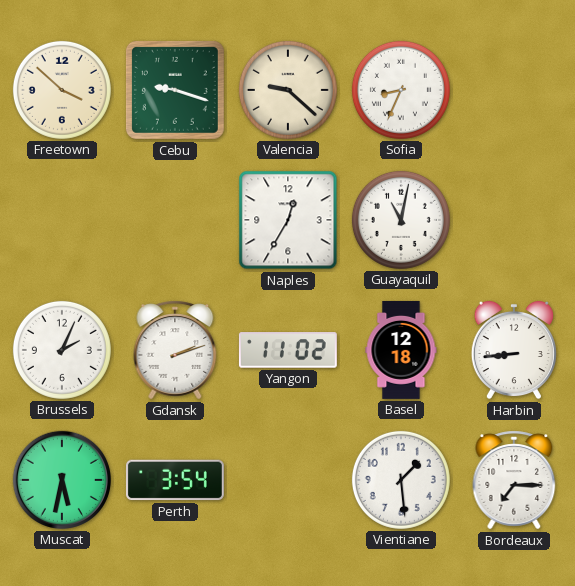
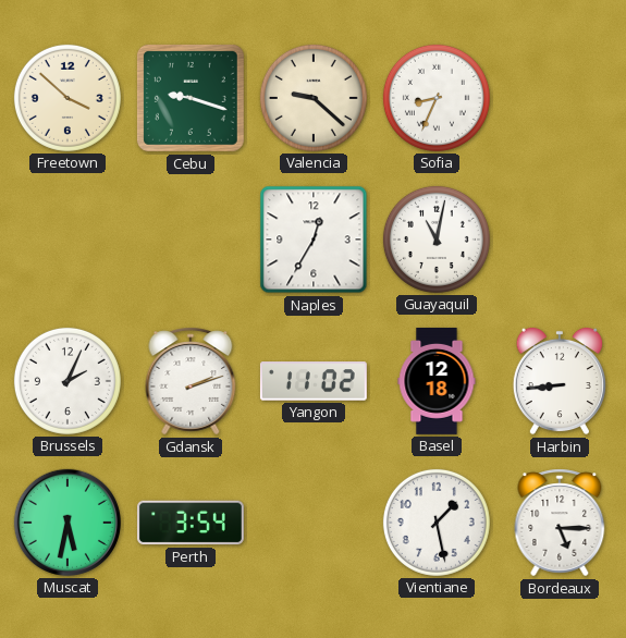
Vientiane: 1:29 -> 1:28 (437, 523)
Bordeaux: 7:15 -> 5:15 (560, 523)
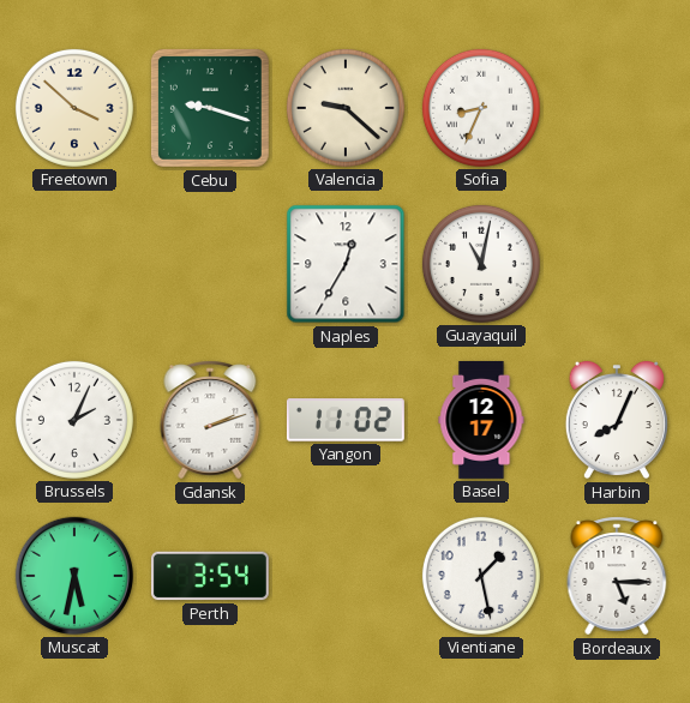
Basel: 12:18 -> 12:17 (481, 420)
Harbin: 8:44 -> 8:04 (617, 420)
